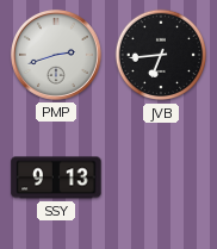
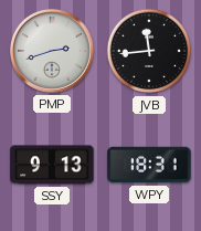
JVB: 6:44 -> 11:44 (149, 51)
WPY: none -> 18:31 (149, 165)
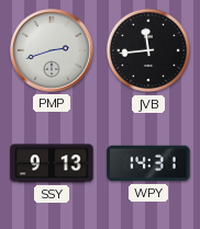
WPY: 18:31 -> 14:31 (148, 163)
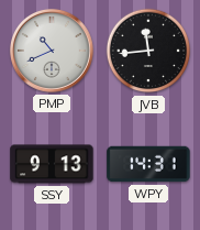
PMP: 2:42 -> 10:41 (52, 51)
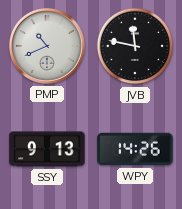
JVB: 11:44 -> 11:47 (135, 46)
WPY: 14:31 -> 14:26 (135, 149)
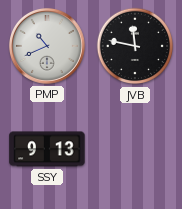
WPY: 14:26 -> none (135, 149)
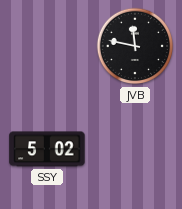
PMP: 10:41 -> none (47, 46)
SSY: 9:13 -> 5:02 (47, 149)
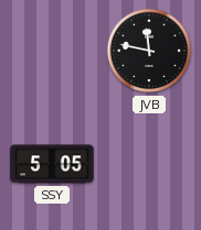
SSY: 5:02 -> 5:05 (52, 164)
